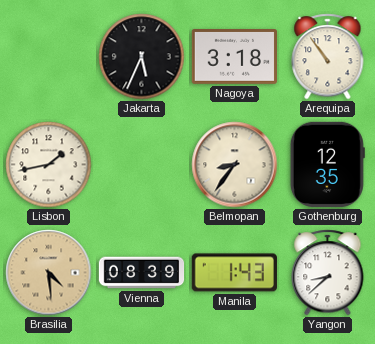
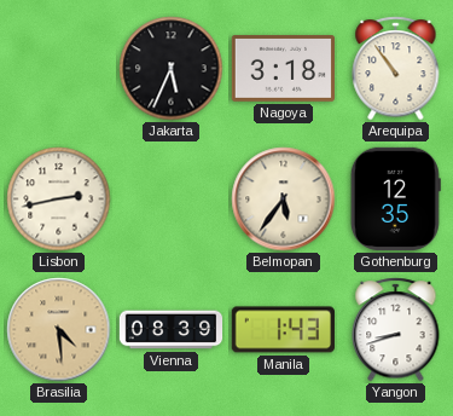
Lisbon: 1:43 -> 2:43 (59, 200)
Belmopan: 8:36 -> 5:36 (284, 200)
Yangon: 8:38 -> 8:42 (396, 330)
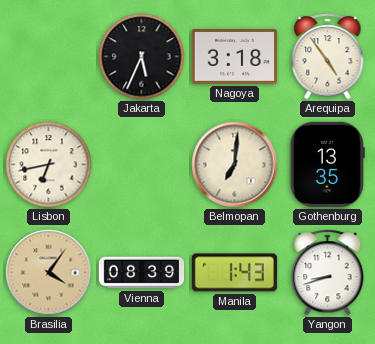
Arequipa: 10:54 -> 4:54 (328, 57)
Lisbon: 2:43 -> 6:43 (49, 165)
Belmopan: 5:36 -> 7:01 (235, 165)
Gothenburg: 12:35 -> 13:35 (327, 164)
Brasilia: 4:29 -> 4:06 (49, 273)
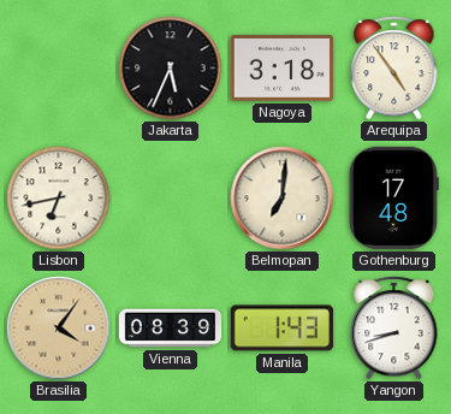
Gothenburg: 13:35 -> 17:48 (393, 197)
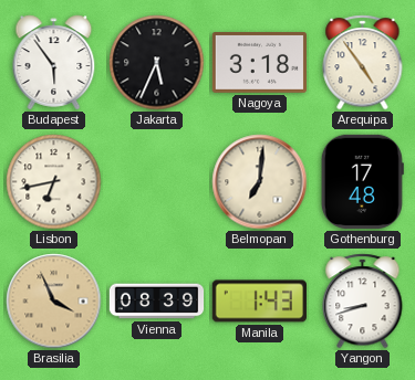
Budapest: none -> 5:54 (54, 63)
Brasilia: 4:06 -> 3:56 (54, 302)
